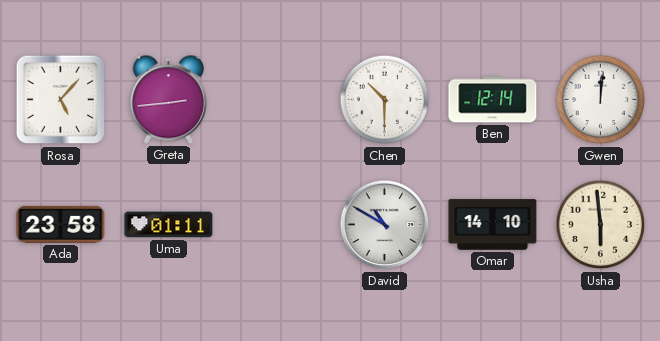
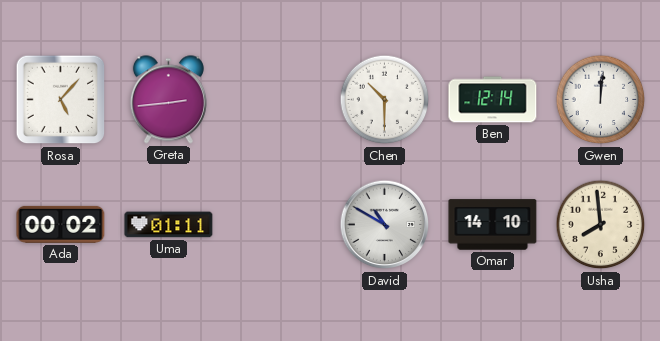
Ada: 23:58 -> 00:02 (61, 224)
Usha: 5:59 -> 7:59 (601, 225)
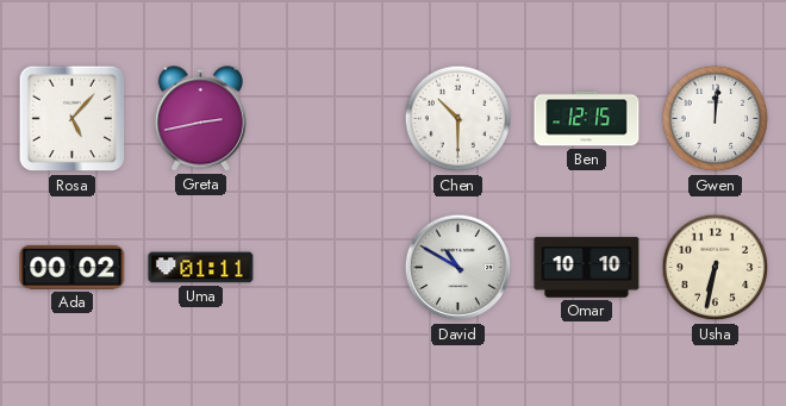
Greta: 2:44 -> 2:43 (200, 119)
Ben: 12:14 -> 12:15 (587, 119)
Omar: 14:10 -> 10:10 (587, 268)
Usha: 7:59 -> 6:32 (716, 268)
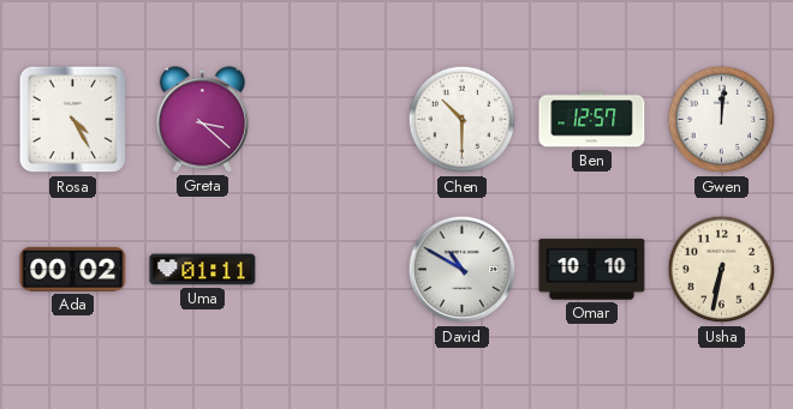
Rosa: 5:07 -> 4:25 (73, 120)
Greta: 2:43 -> 3:22 (202, 120)
Ben: 12:15 -> 12:57 (592, 120)
